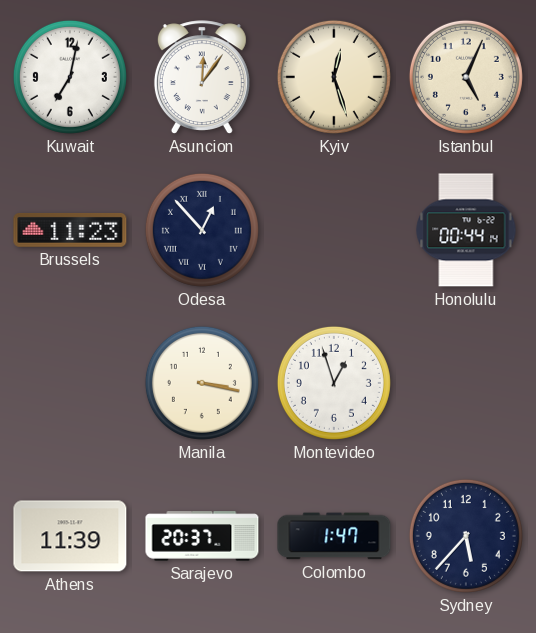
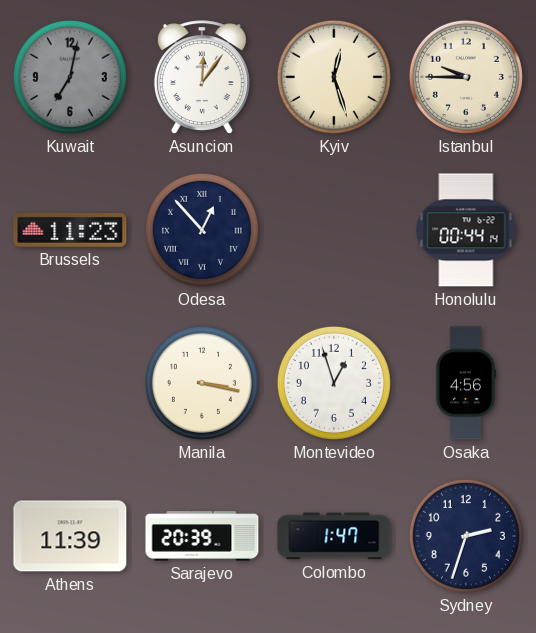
Kuwait dial: white -> grey (70, 77)
Istanbul: 5:04 -> 9:45 (466, 77)
Osaka: none -> 4:56 (466, 383)
Sarajevo: 20:37 -> 20:39 (202, 536)
Sydney: 5:37 -> 2:33 (466, 536)
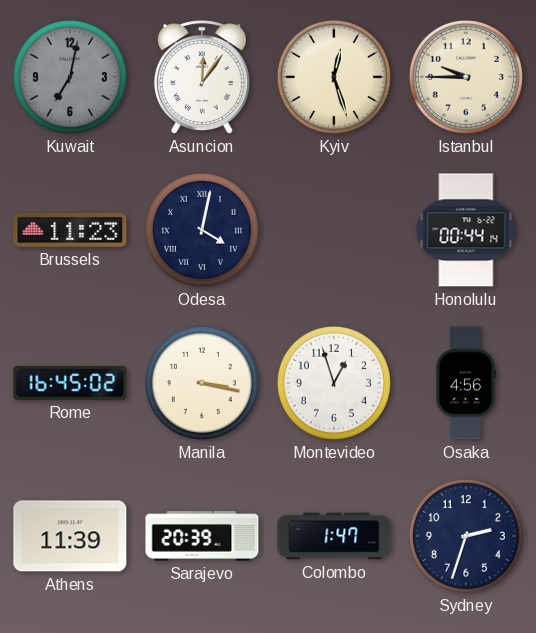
Odesa: 12:53 -> 4:02 (202, 230)
Rome: none -> 16:45 (70, 383)
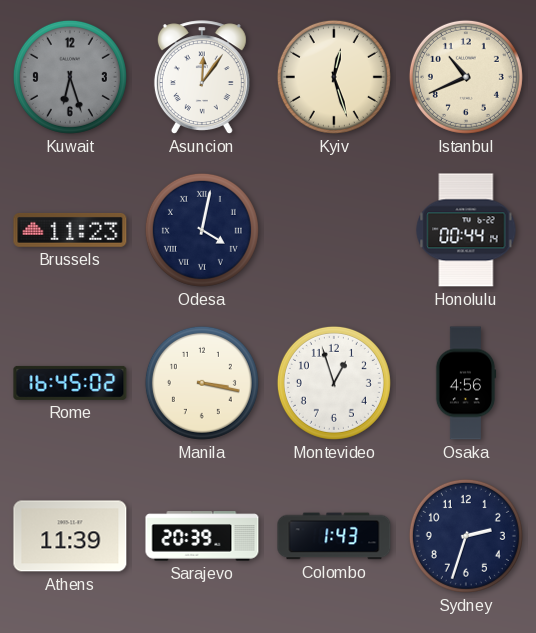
Kuwait: 7:02 -> 6:27 (70, 77)
Istanbul: 9:45 -> 10:41 (466, 77)
Colombo: 1:47 -> 1:43 (334, 536)
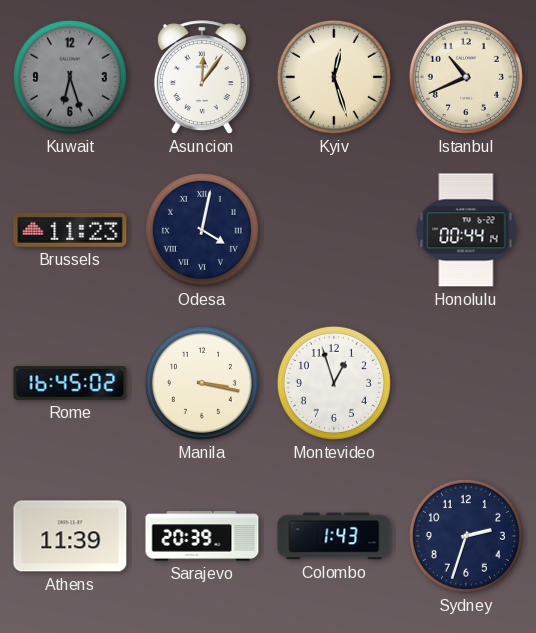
Osaka: 4:56 -> none (466, 383)
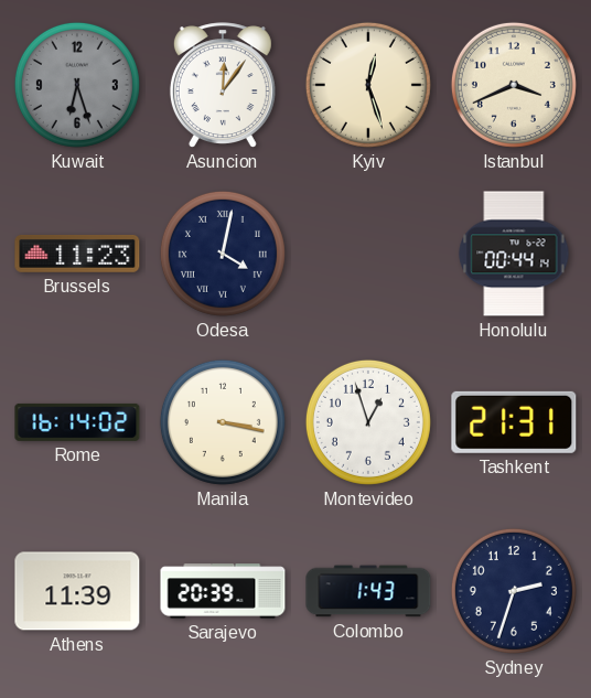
Istanbul: 10:41 -> 3:41 (514, 85)
Rome: 16:45 -> 16:14 (77, 422)
Tashkent: none -> 21:31 (514, 422)
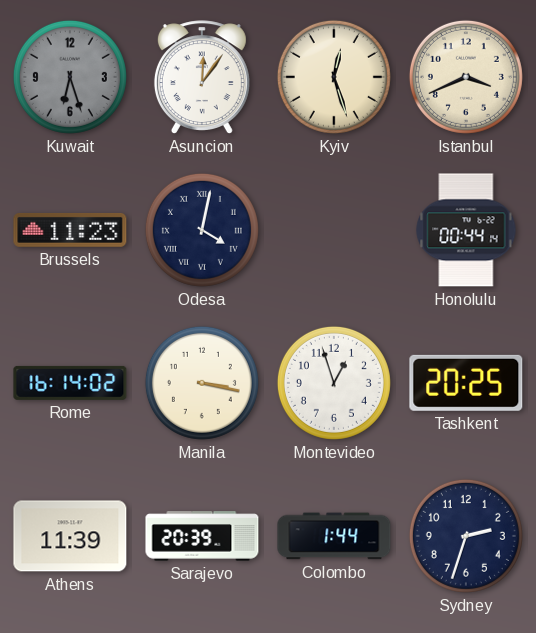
Tashkent: 21:31 -> 20:25 (466, 383)
Colombo: 1:43 -> 1:44 (334, 536)
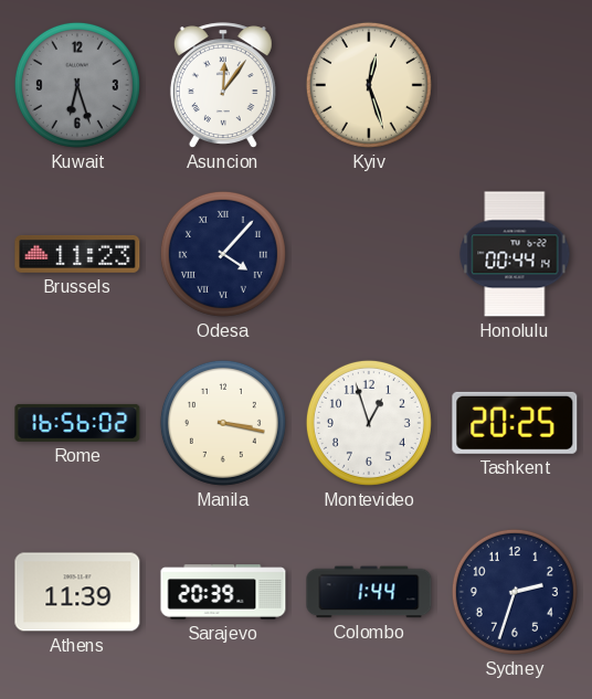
Istanbul: 3:41 -> none (466, 77)
Odesa: 4:02 -> 4:07 (223, 254)
Rome: 16:14 -> 16:56 (77, 423)
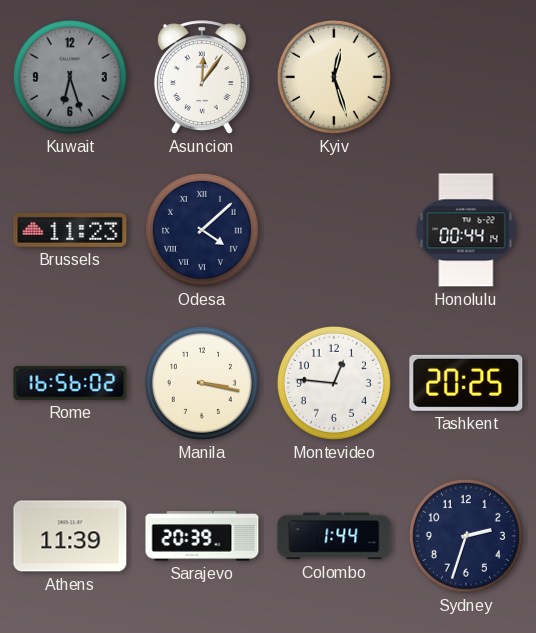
Odesa: 4:07 -> 4:08 (202, 230)
Montevideo: 12:57 -> 12:46 (334, 383)
